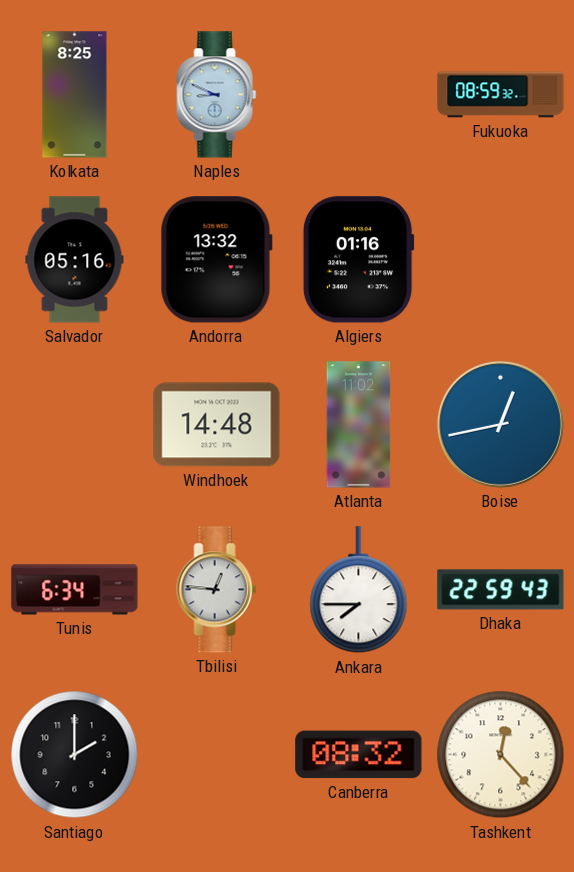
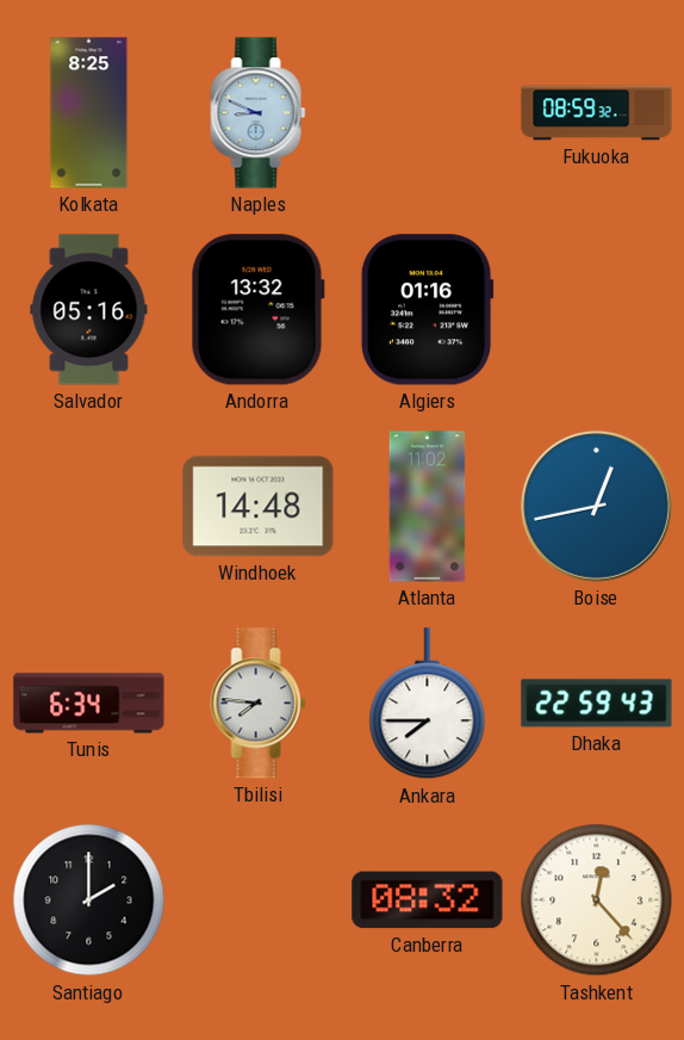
Tbilisi: 12:46 -> 7:46 (259, 704)
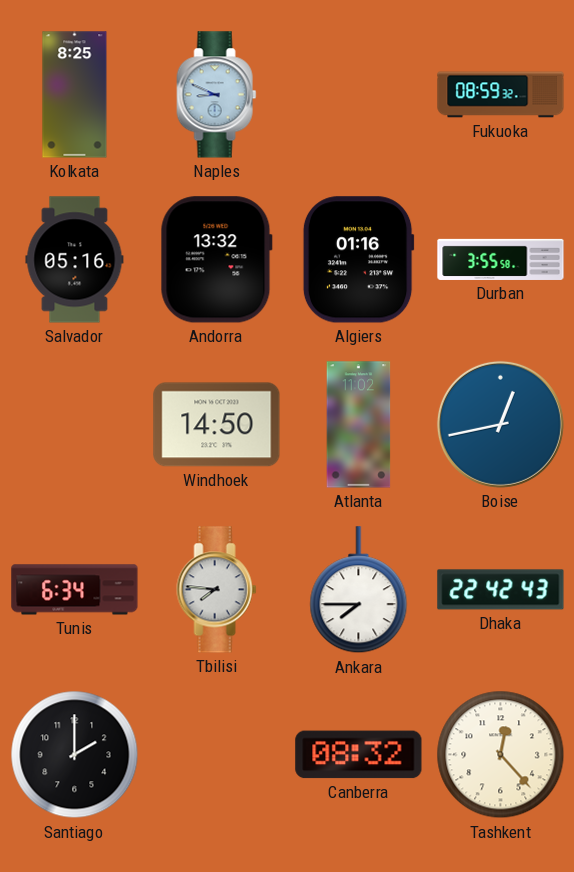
Durban: none -> 3:55 (501, 259)
Windhoek: 14:48 -> 14:50 (217, 425)
Dhaka: 22:59 -> 22:42 (501, 590)
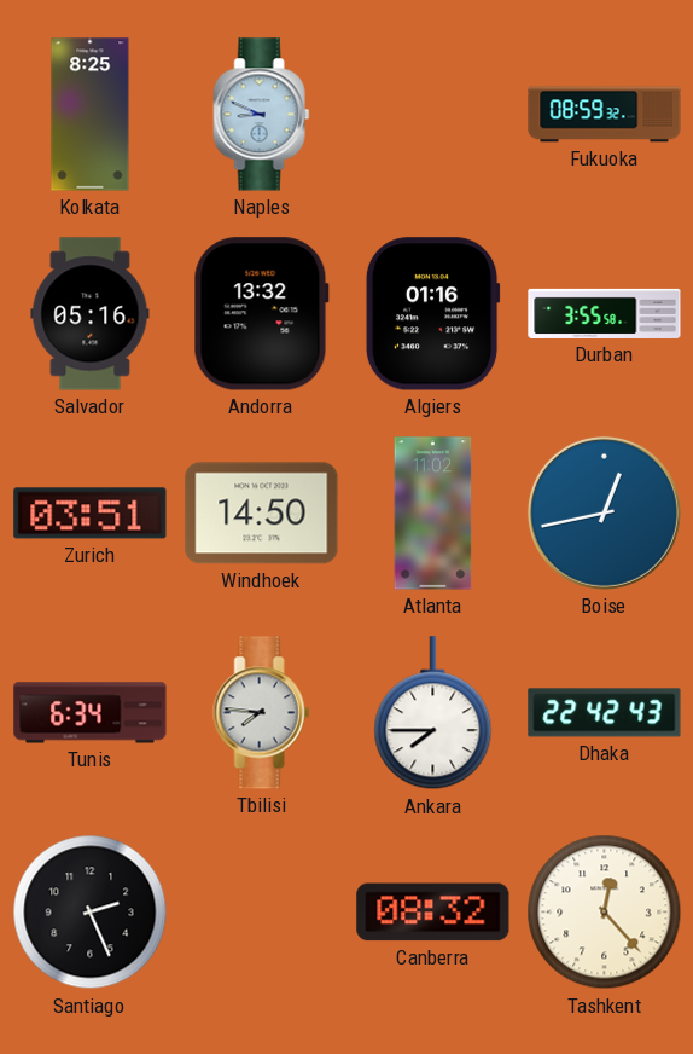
Zurich: none -> 03:51 (91, 514)
Santiago: 2:00 -> 2:26 (91, 913)
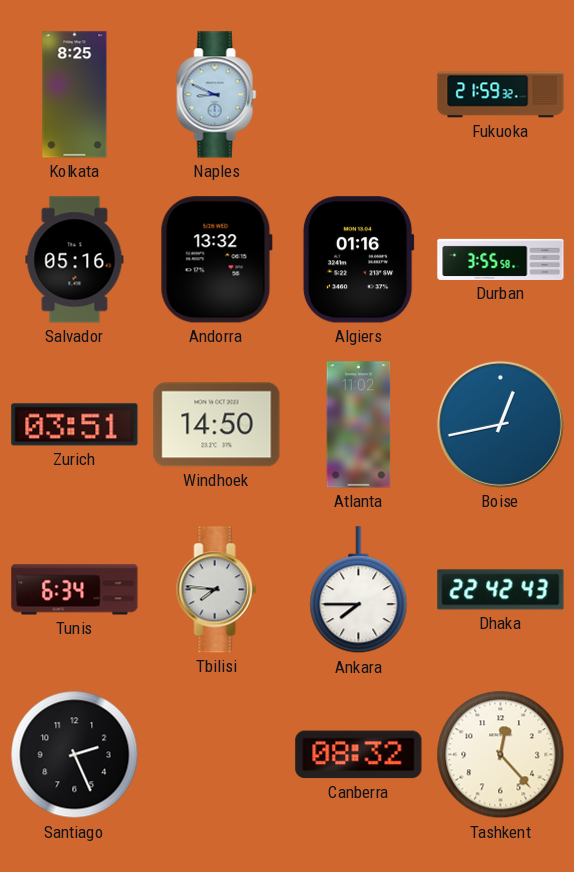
Fukuoka: 08:59 -> 21:59 (501, 95)
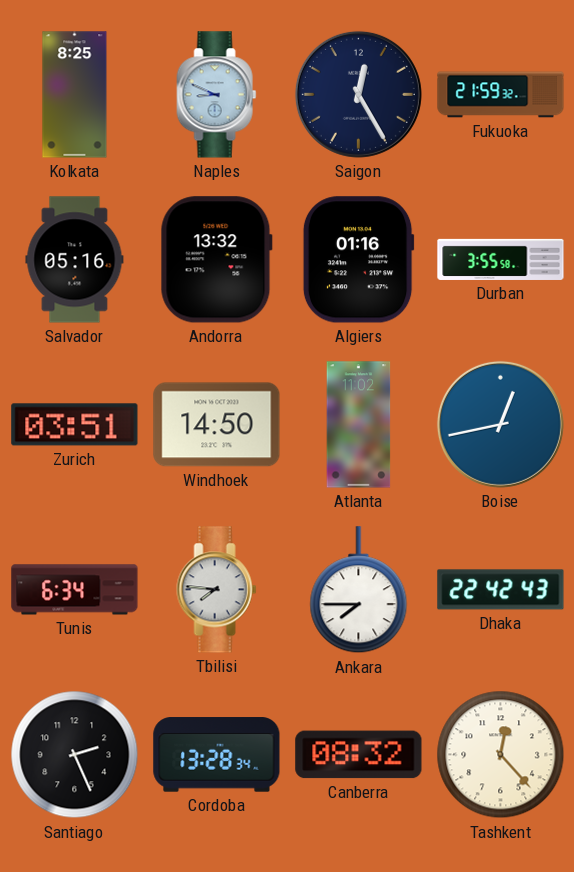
Saigon: none -> 12:25 (358, 94)
Cordoba: none -> 13:28 (217, 755)
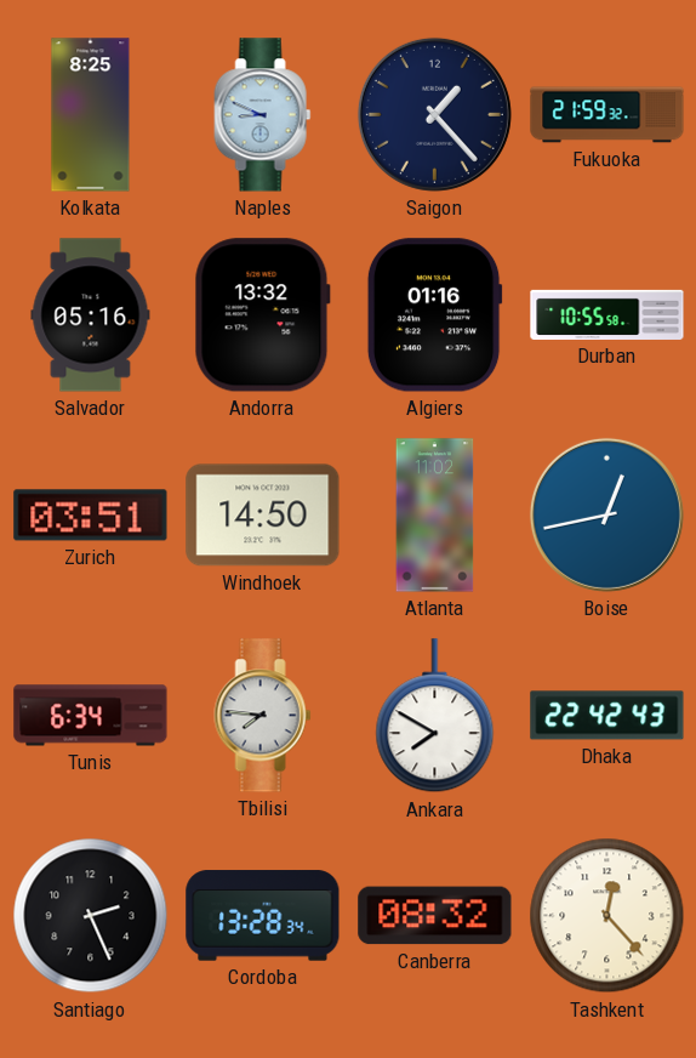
Saigon: 12:25 -> 1:23 (434, 114)
Durban: 3:55 -> 10:55 (607, 314)
Ankara: 7:45 -> 7:50 (435, 716)
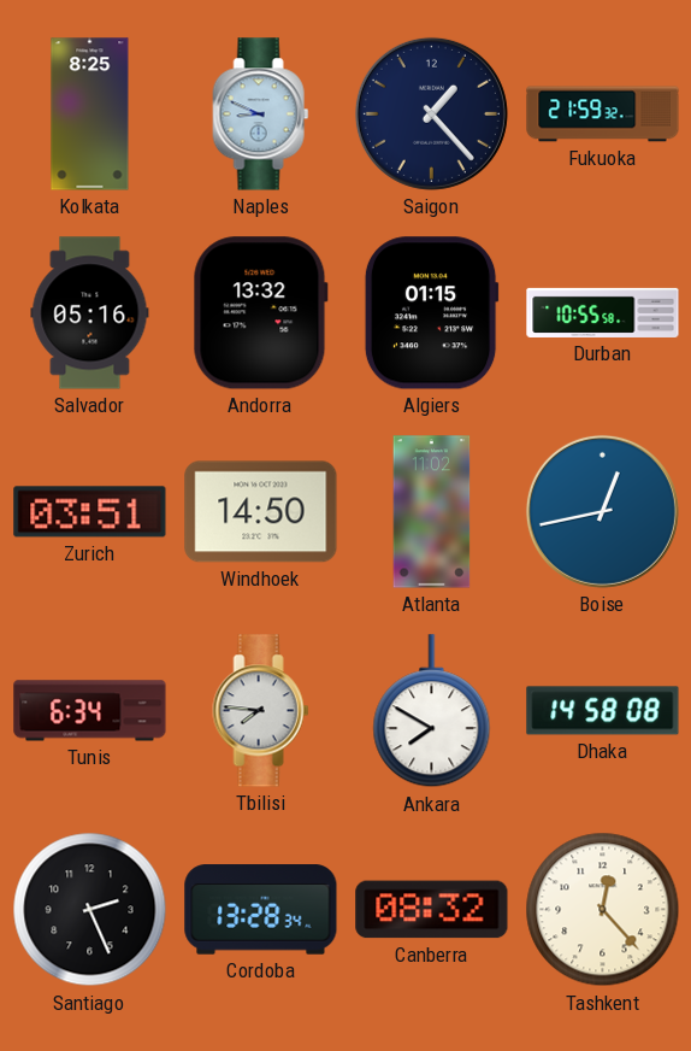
Algiers: 01:16 -> 01:15 (431, 313)
Dhaka: 22:42 -> 14:58 (603, 711)
